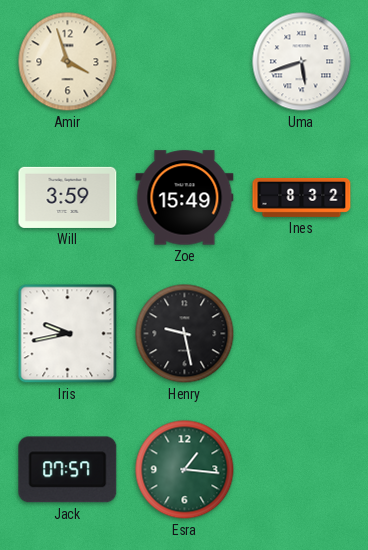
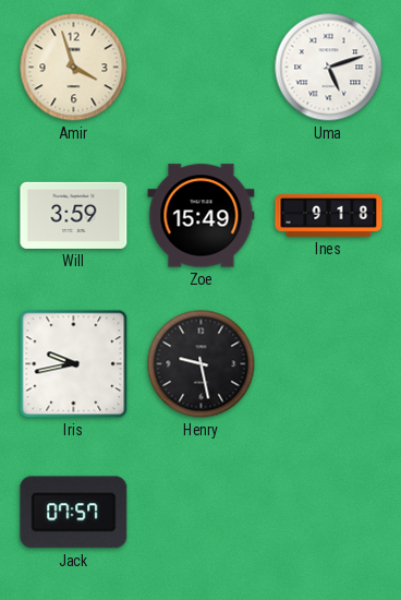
Uma: 5:42 -> 5:12 (329, 68)
Ines: 8:32 -> 9:18 (329, 215)
Esra: 1:16 -> none (185, 470)
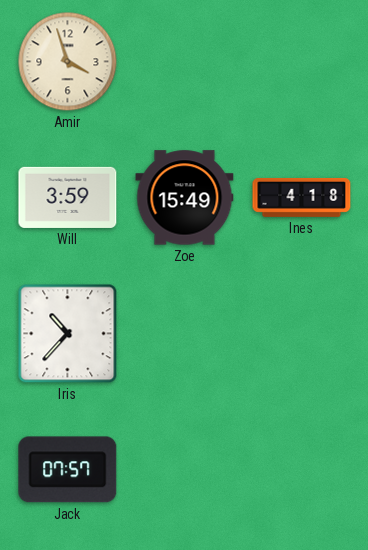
Uma: 5:12 -> none (329, 68)
Ines: 9:18 -> 4:18 (302, 197)
Iris: 9:43 -> 10:37 (68, 334)
Henry: 9:28 -> none (202, 364)
